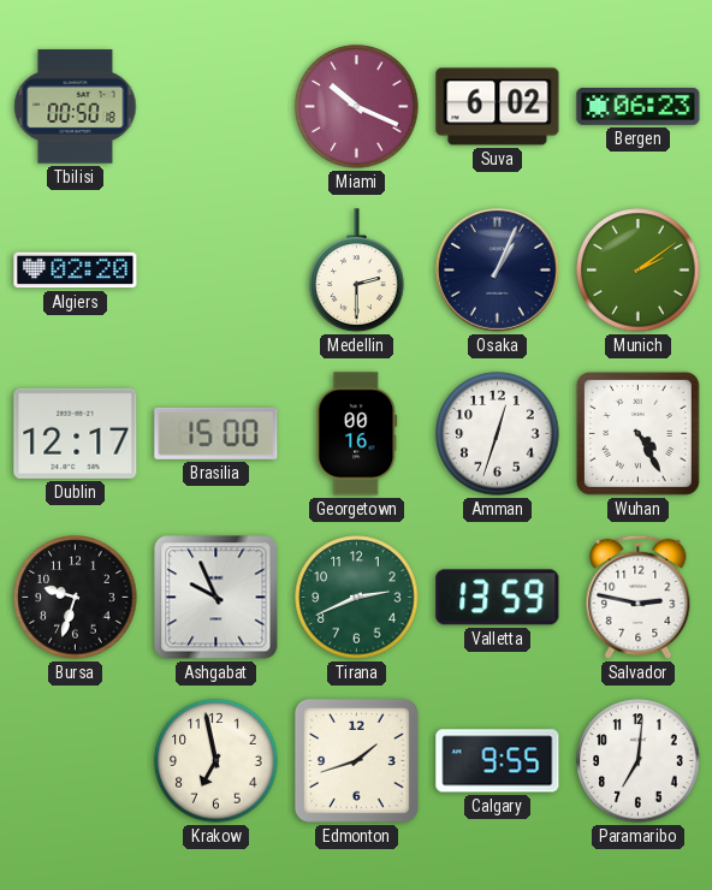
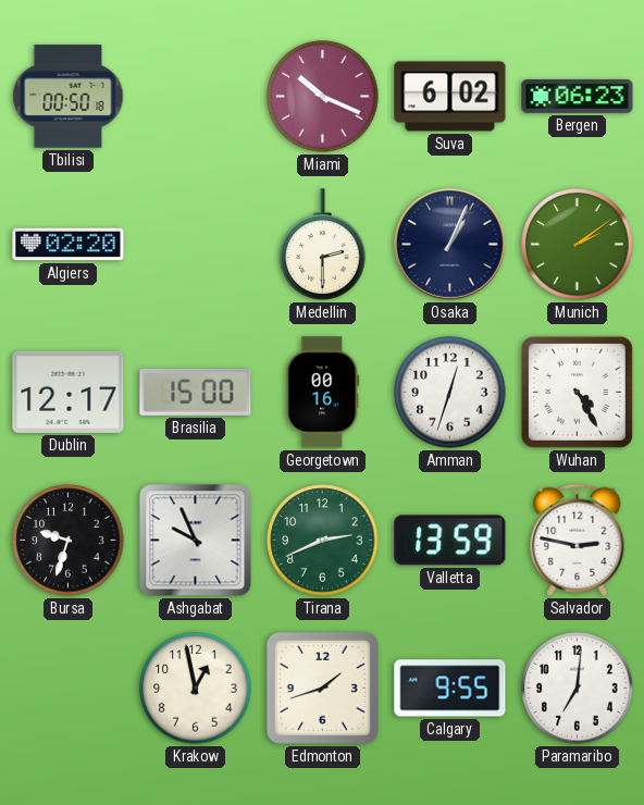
Krakow: 6:58 -> 12:58 (196, 689)
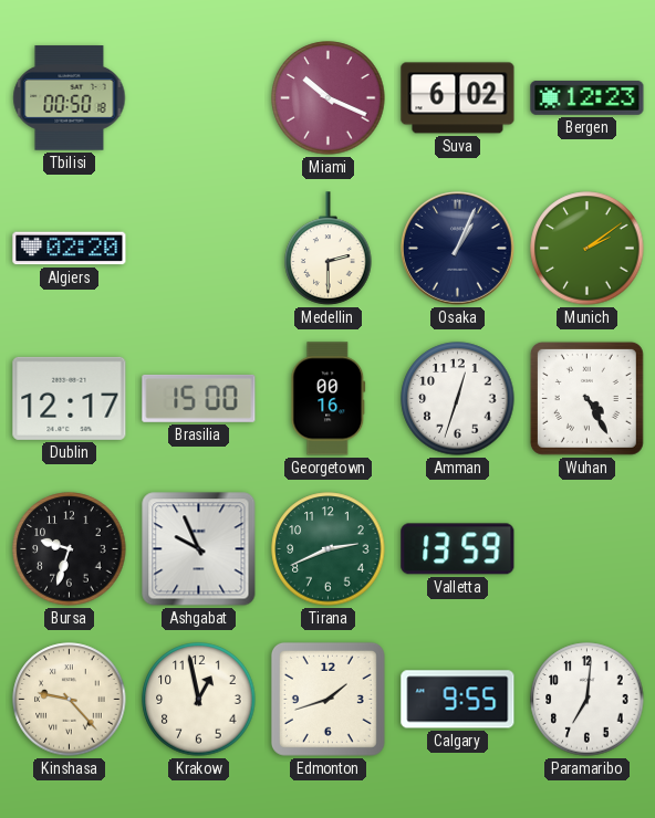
Bergen: 06:23 -> 12:23 (588, 97)
Salvador: 2:47 -> none (578, 540)
Kinshasa: none -> 9:23 (70, 700)
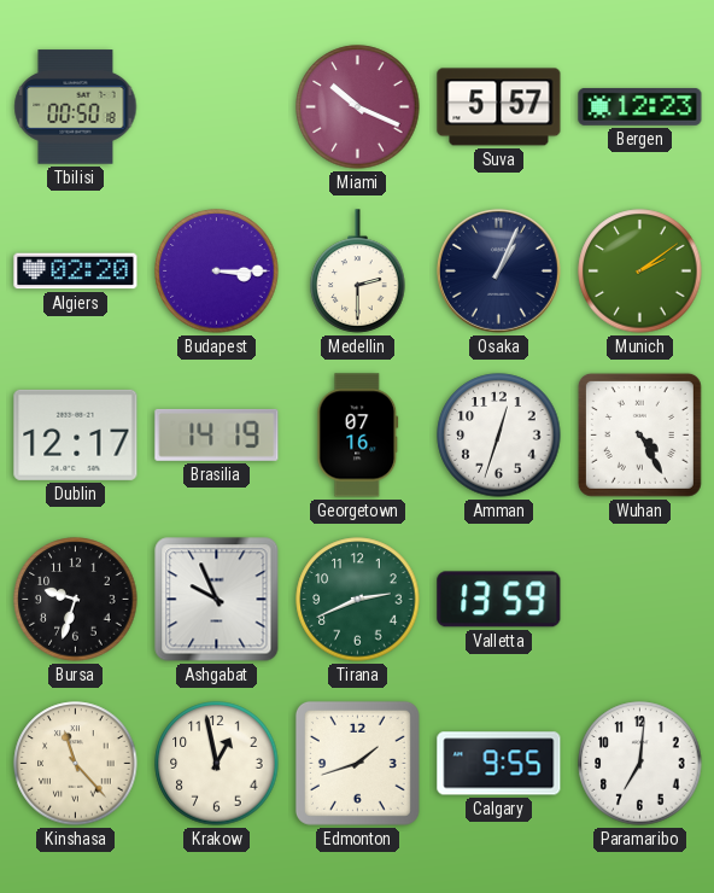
Suva: 6:02 -> 5:57 (499, 107)
Budapest: none -> 3:15 (217, 272)
Brasilia: 15:00 -> 14:19 (217, 434)
Georgetown: 00:16 -> 07:16 (358, 436)
Kinshasa: 9:23 -> 11:23 (76, 764)
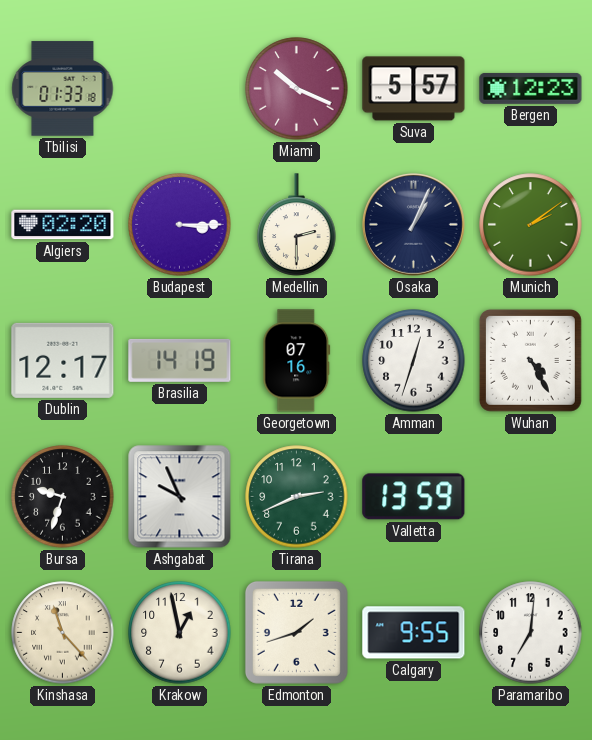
Tbilisi: 00:50 -> 01:33 (63, 89)
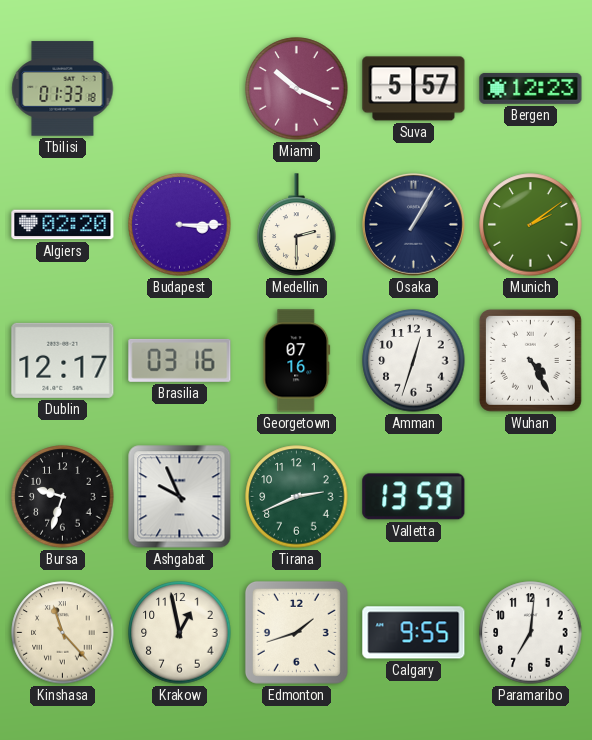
Osaka: 1:04 -> 1:05 (413, 224)
Brasilia: 14:19 -> 03:16 (180, 360)
